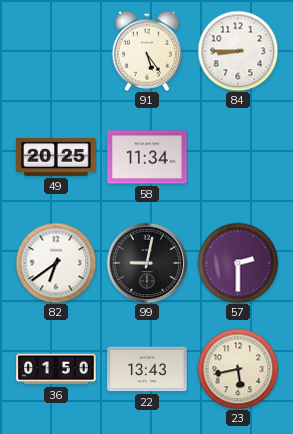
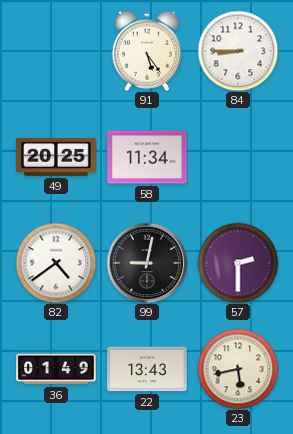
82: 6:39 -> 4:39 (56, 263)
36: 01:50 -> 01:49 (56, 369)
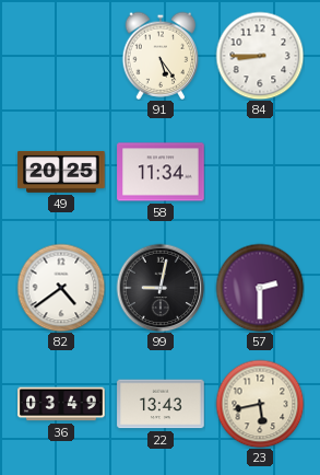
36: 01:49 -> 03:49 (61, 404)
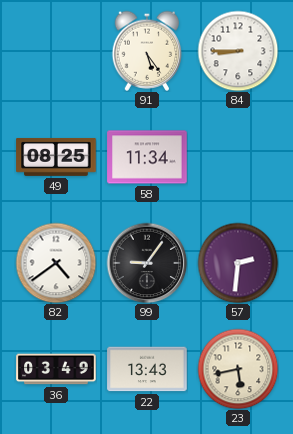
49: 20:25 -> 08:25 (56, 157)
99: 9:02 -> 9:06 (147, 263)
57: 2:30 -> 2:31 (238, 263)
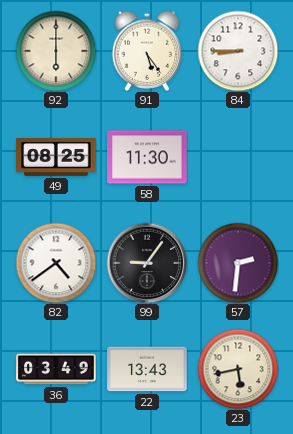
92: none -> 6:00 (56, 51)
58: 11:34 -> 11:30 (147, 157)
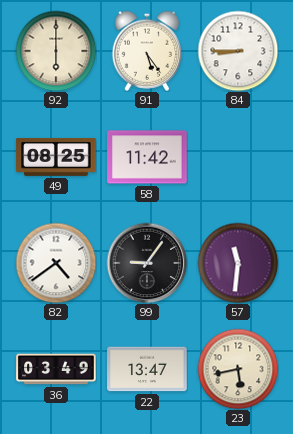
58: 11:30 -> 11:42 (147, 157)
57: 2:31 -> 11:31 (238, 263)
22: 13:43 -> 13:47 (147, 369)
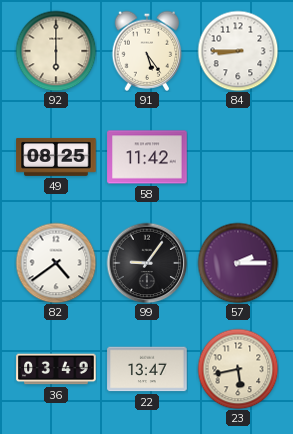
57: 11:31 -> 2:15 (238, 263)
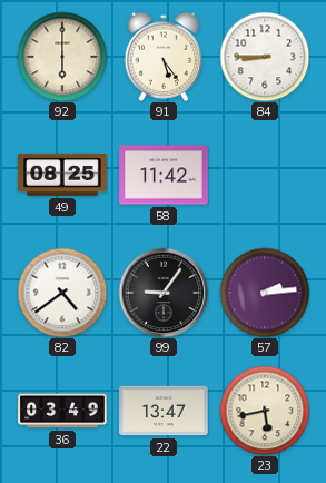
57: 2:15 -> 2:14 (265, 293)
